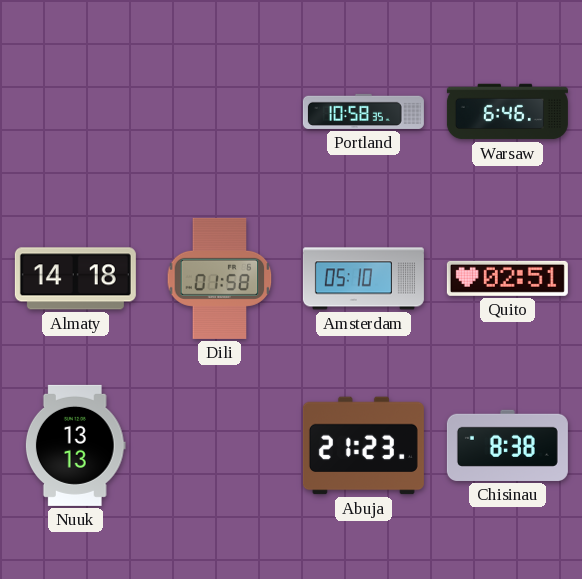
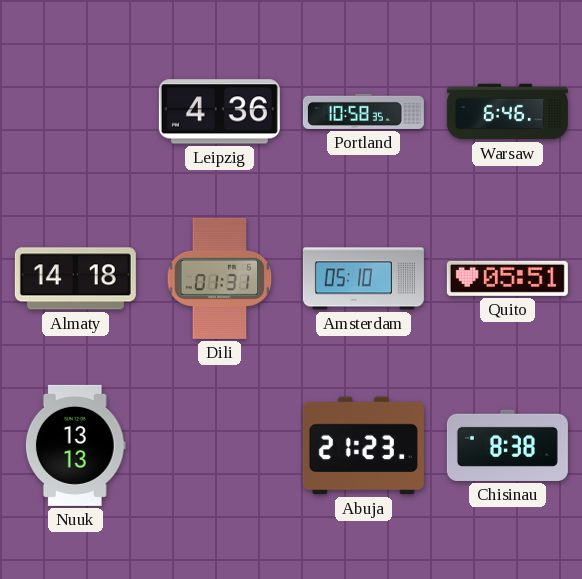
Leipzig: none -> 4:36 (219, 112)
Dili: 01:58 -> 01:31 (220, 278)
Quito: 02:51 -> 05:51 (507, 278)
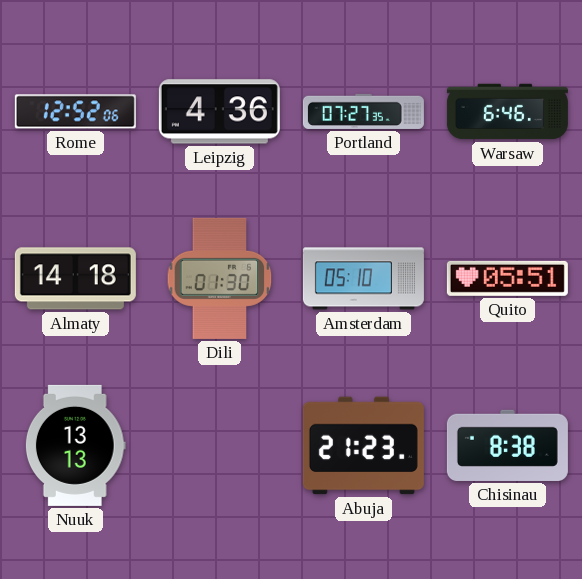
Rome: none -> 12:52 (75, 112)
Portland: 10:58 -> 07:27 (363, 111)
Dili: 01:31 -> 01:30 (220, 278)
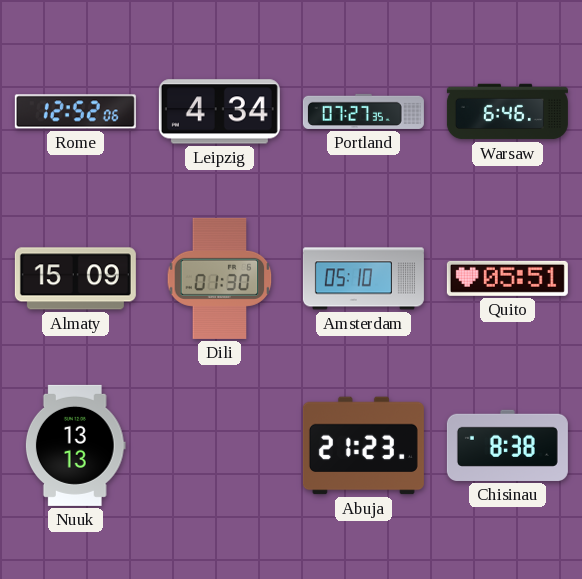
Leipzig: 4:36 -> 4:34 (219, 112)
Almaty: 14:18 -> 15:09 (75, 279)
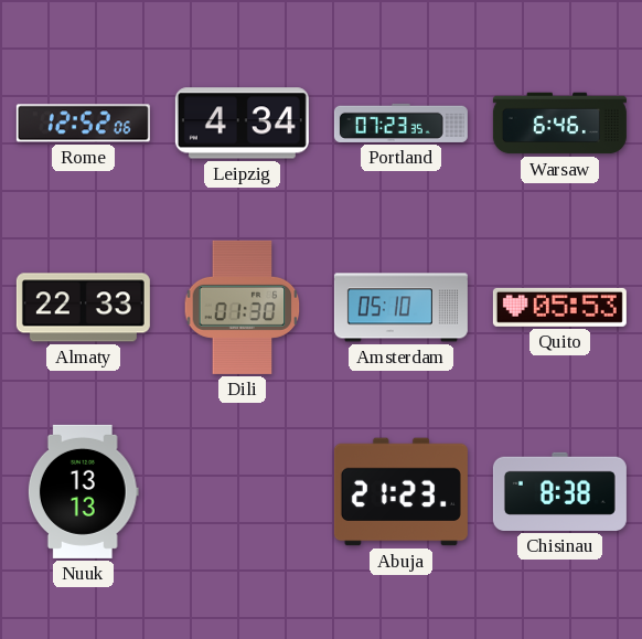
Portland: 07:27 -> 07:23 (400, 123)
Almaty: 15:09 -> 22:33 (83, 308)
Quito: 05:51 -> 05:53 (559, 307)
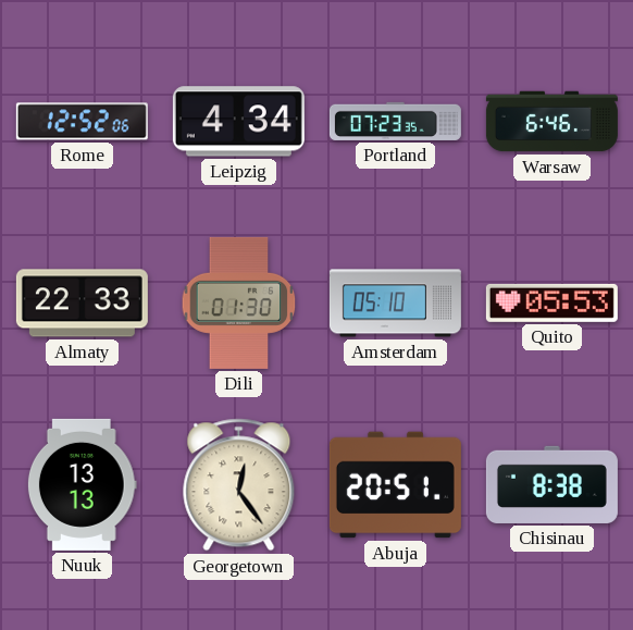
Georgetown: none -> 12:24 (239, 485)
Abuja: 21:23 -> 20:51 (395, 485)
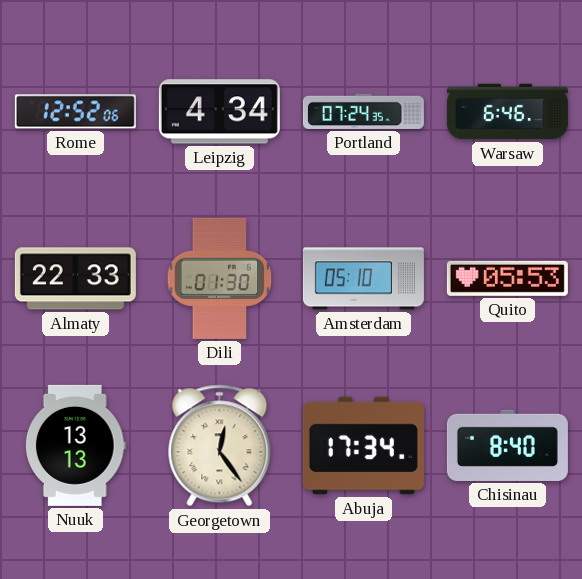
Portland: 07:23 -> 07:24 (363, 111)
Abuja: 20:51 -> 17:34 (363, 446)
Chisinau: 8:38 -> 8:40 (507, 445)
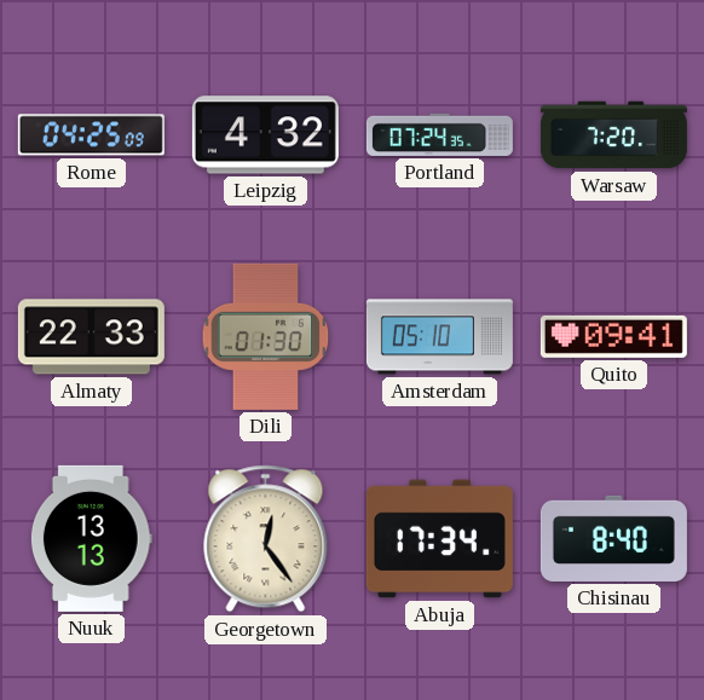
Rome: 12:52 -> 04:25 (91, 135)
Leipzig: 4:34 -> 4:32 (265, 135)
Warsaw: 6:46 -> 7:20 (613, 135)
Quito: 05:53 -> 09:41 (613, 336)
